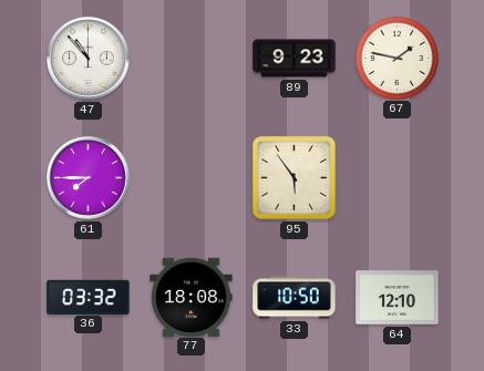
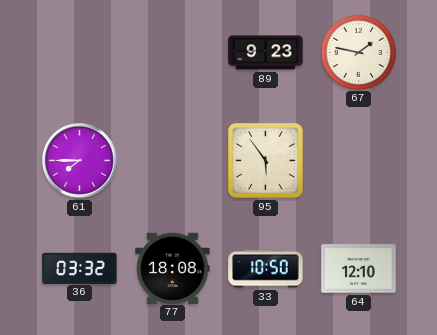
47: 10:53 -> none (89, 59)
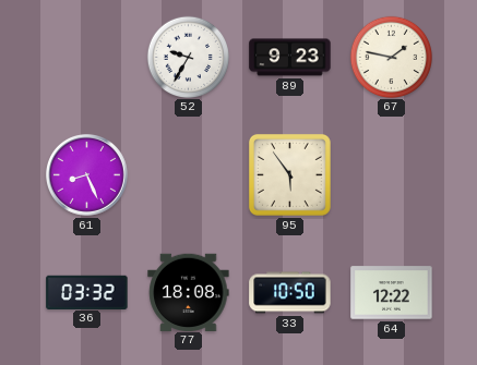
52: none -> 9:35 (188, 57)
61: 7:45 -> 8:26 (87, 175)
64: 12:10 -> 12:22 (392, 293)
